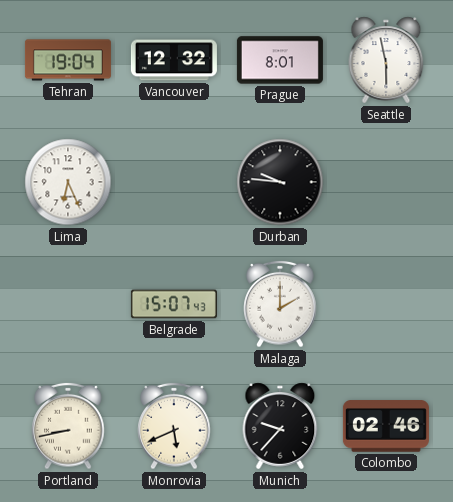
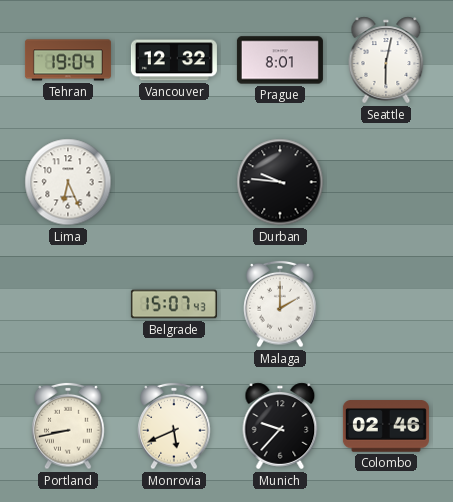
Seattle: 5:58 -> 6:02 (386, 60)
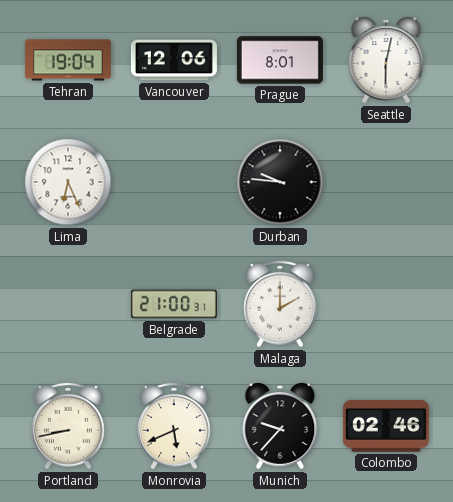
Vancouver: 12:32 -> 12:06 (174, 60)
Belgrade: 15:07 -> 21:00 (174, 304)
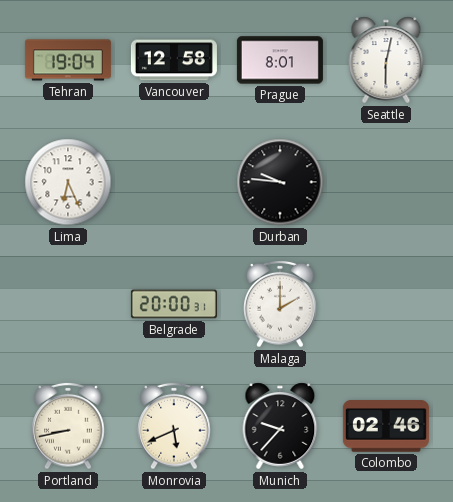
Vancouver: 12:06 -> 12:58 (174, 60)
Belgrade: 21:00 -> 20:00 (174, 304)
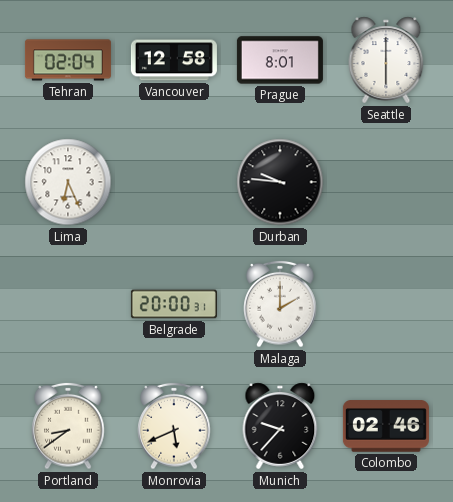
Tehran: 19:04 -> 02:04 (68, 60)
Seattle: 6:02 -> 6:00 (386, 60)
Portland: 8:43 -> 8:39 (68, 426)
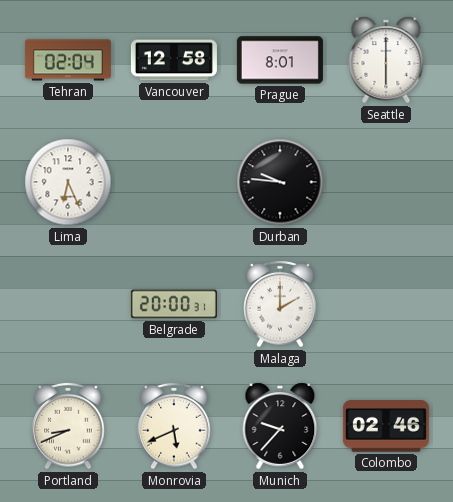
Portland: 8:39 -> 8:41 (68, 426)
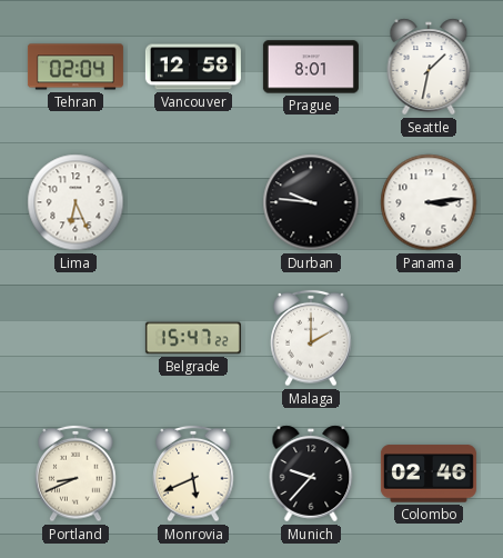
Seattle: 6:00 -> 1:32 (429, 67)
Panama: none -> 3:14 (429, 202)
Belgrade: 20:00 -> 15:47 (193, 338)
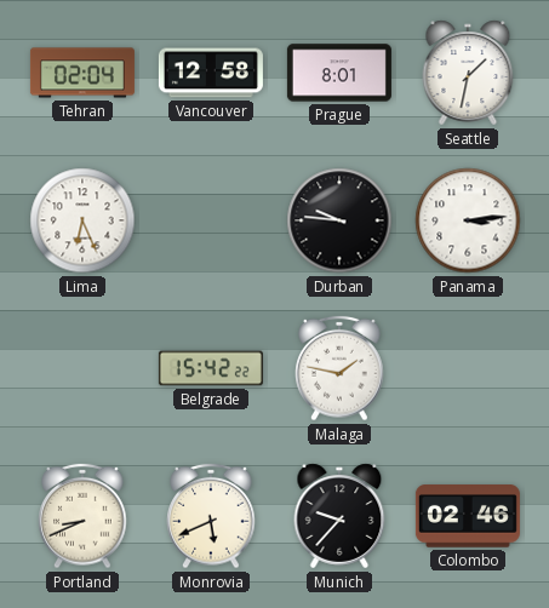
Belgrade: 15:47 -> 15:42 (211, 368)
Malaga: 2:00 -> 1:47 (339, 368)
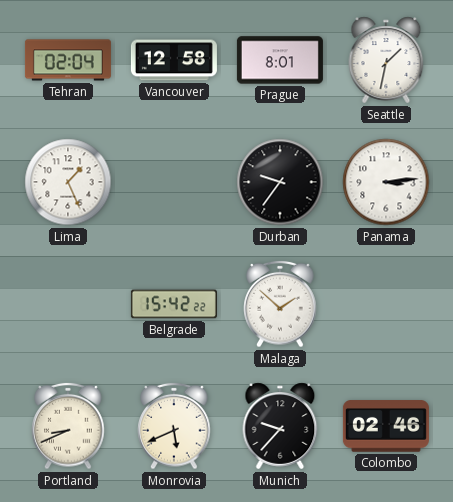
Lima: 6:26 -> 1:26 (68, 182)
Durban: 9:46 -> 9:36 (280, 182)
Malaga: 1:47 -> 1:52 (280, 304)
